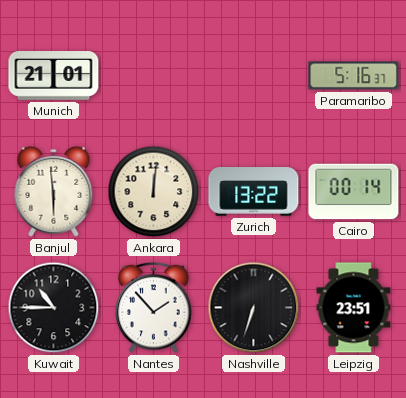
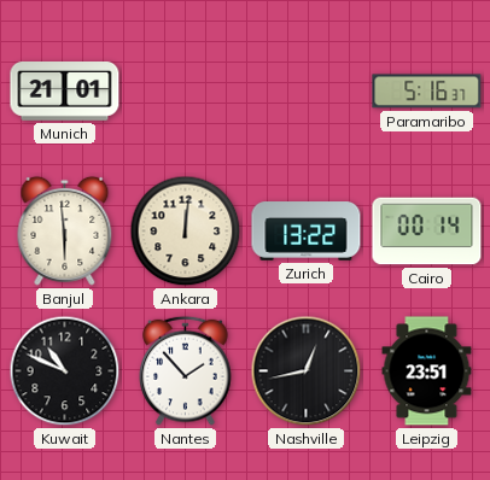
Kuwait: 10:45 -> 10:49 (65, 371)
Nashville: 6:33 -> 12:43 (307, 371)
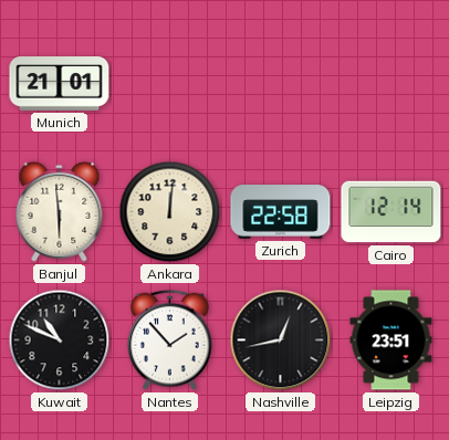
Paramaribo: 5:16 -> none (427, 92)
Zurich: 13:22 -> 22:58 (281, 212)
Cairo: 00:14 -> 12:14 (391, 212)
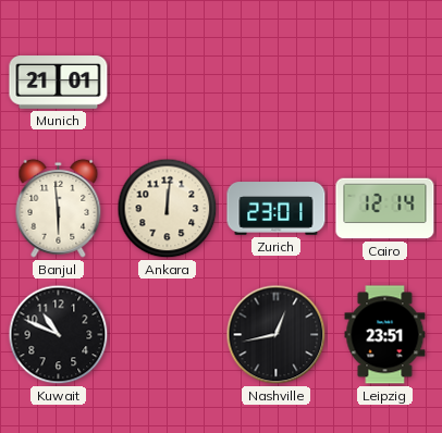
Zurich: 22:58 -> 23:01 (277, 209)
Nantes: 1:53 -> none (170, 339)
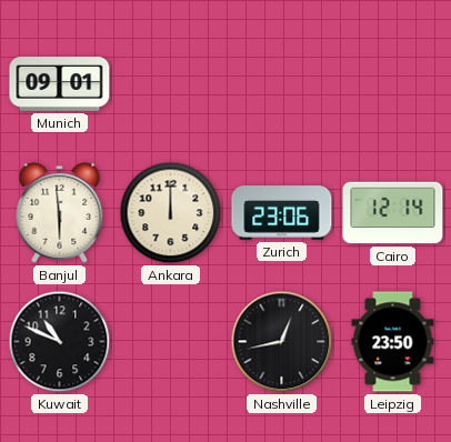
Munich: 21:01 -> 09:01 (60, 84)
Ankara: 12:01 -> 12:00 (171, 213)
Zurich: 23:01 -> 23:06 (282, 213)
Leipzig: 23:51 -> 23:50 (393, 342)
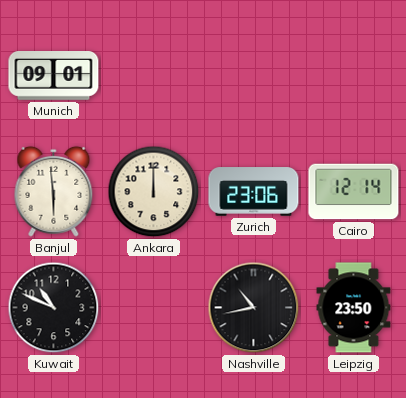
Nashville: 12:43 -> 10:43 (254, 308)
